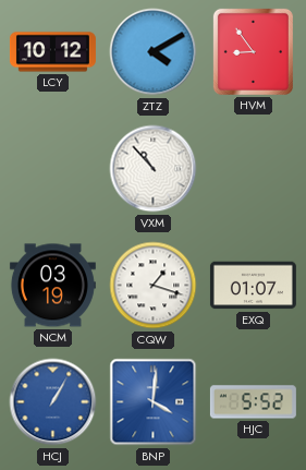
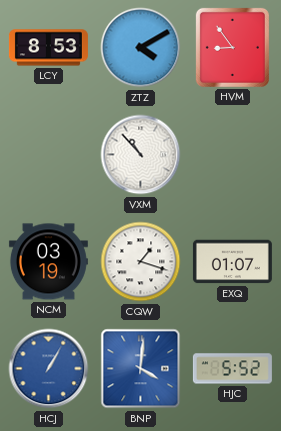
LCY: 10:12 -> 8:53 (48, 48)
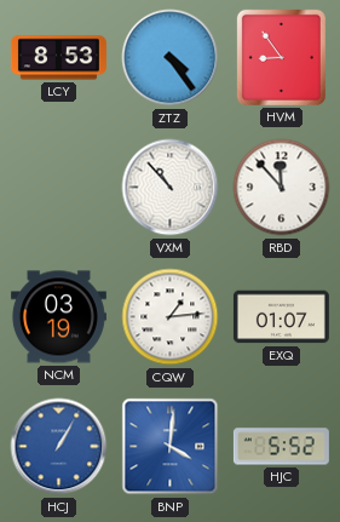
ZTZ: 4:10 -> 4:24 (171, 58)
RBD: none -> 11:53 (282, 188)
CQW: 1:18 -> 1:14 (171, 317)
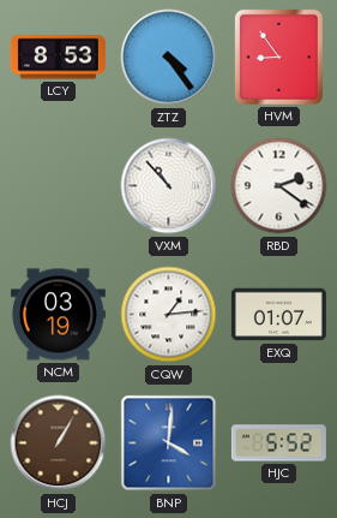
RBD: 11:53 -> 2:21 (279, 186)
HCJ dial: blue -> brown (59, 443)
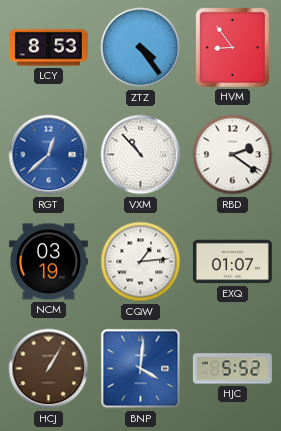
RGT: none -> 12:38 (49, 155)
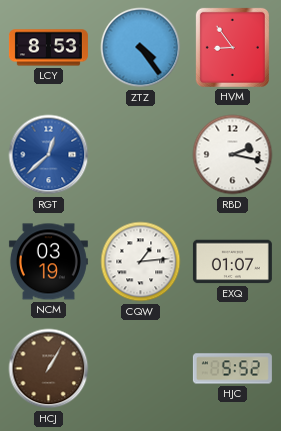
VXM: 10:53 -> none (141, 155)
RBD: 2:21 -> 2:17 (233, 155)
BNP: 4:01 -> none (141, 369)
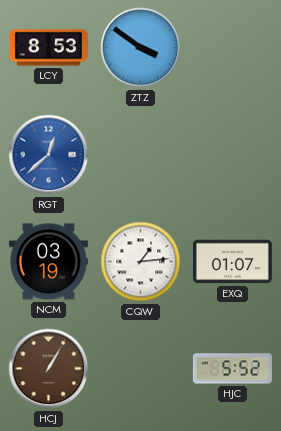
ZTZ: 4:24 -> 3:51 (141, 48)
HVM: 8:54 -> none (232, 47)
RBD: 2:17 -> none (233, 155)
